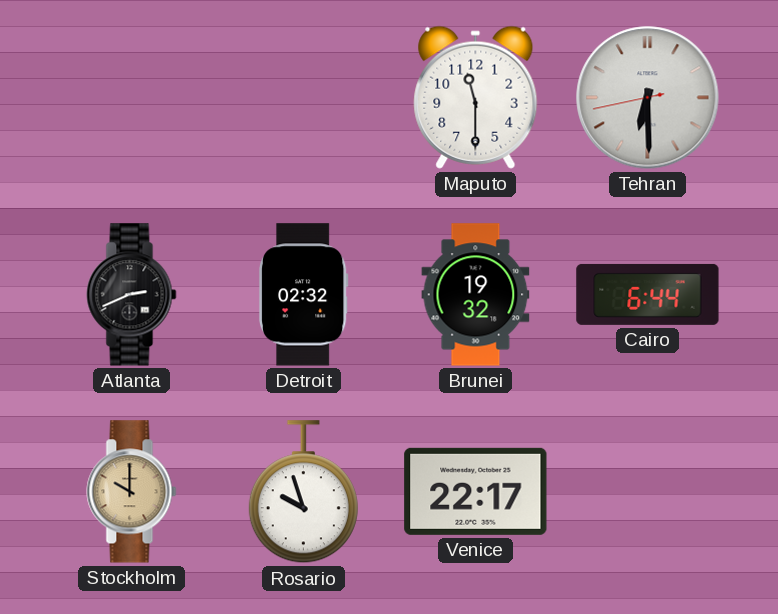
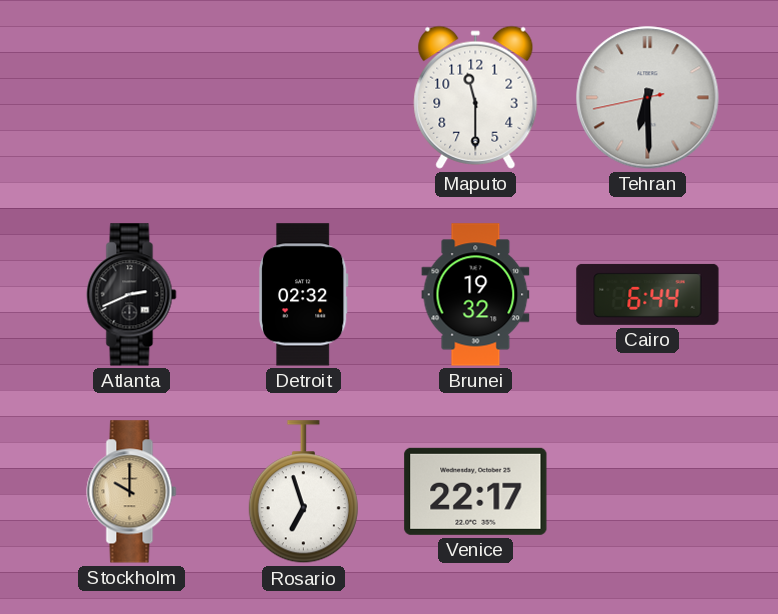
Rosario: 9:57 -> 6:57 (303, 492)
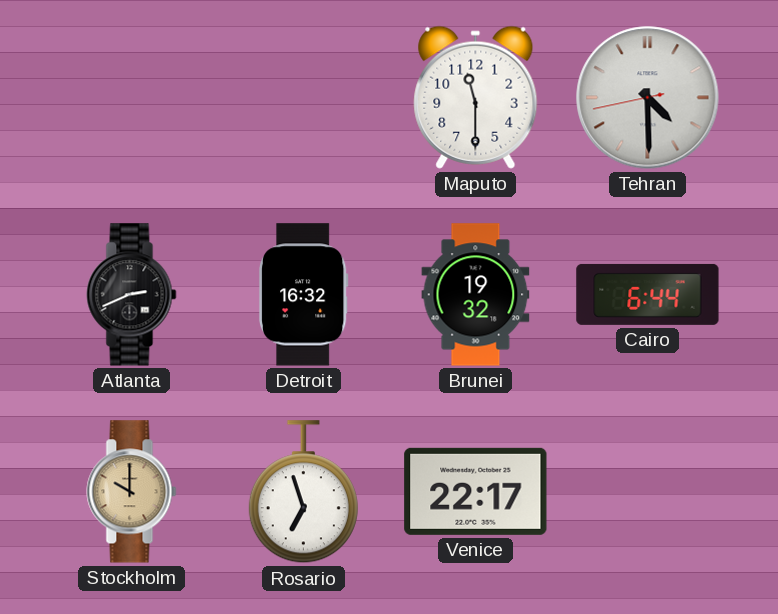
Tehran: 6:29 -> 4:29 (648, 98)
Detroit: 02:32 -> 16:32 (303, 295)
